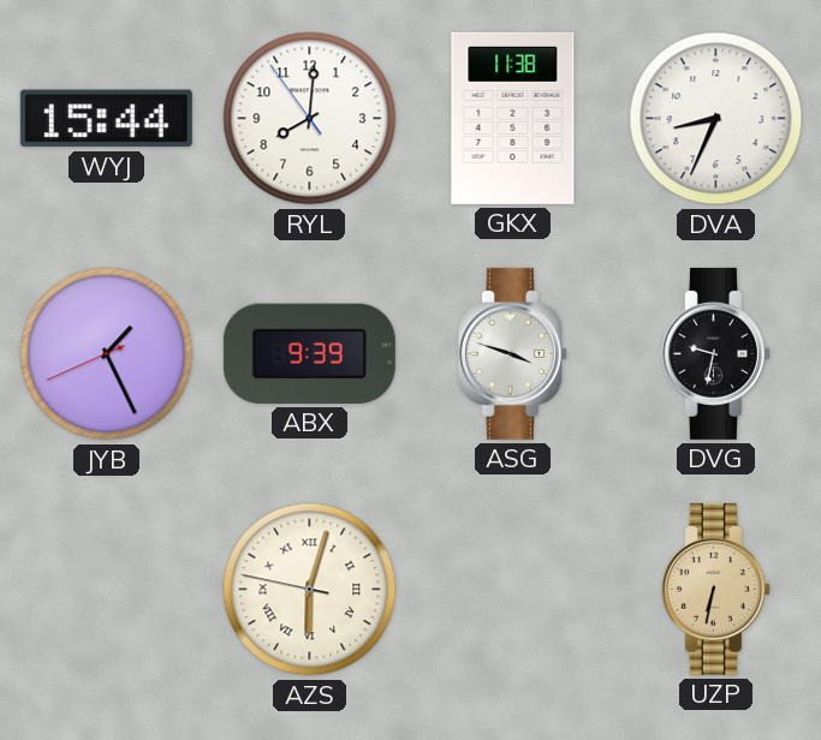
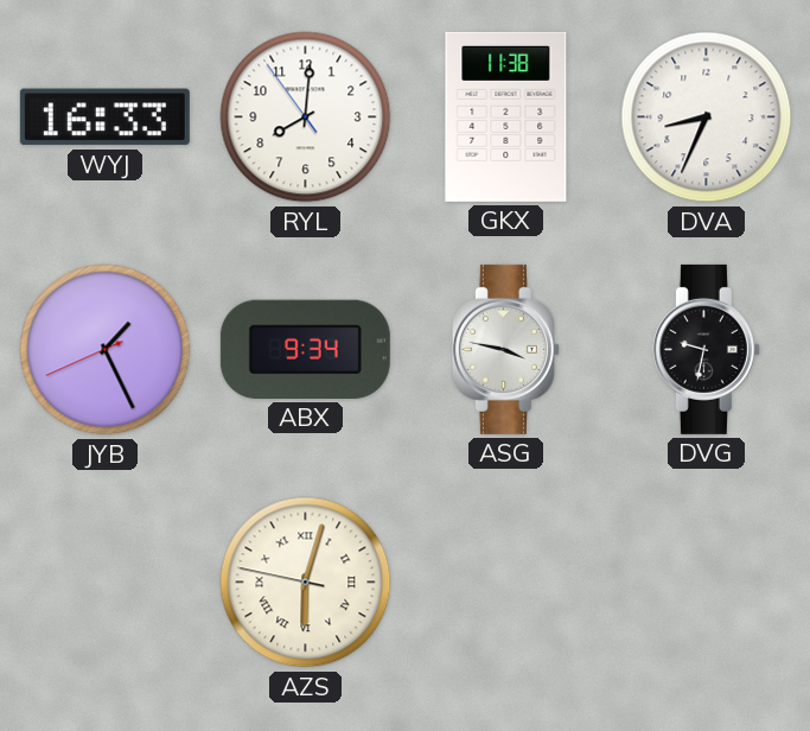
WYJ: 15:44 -> 16:33 (104, 117)
ABX: 9:39 -> 9:34 (305, 349)
ASG: 3:48 -> 3:47 (505, 349)
UZP: 6:32 -> none (715, 589)
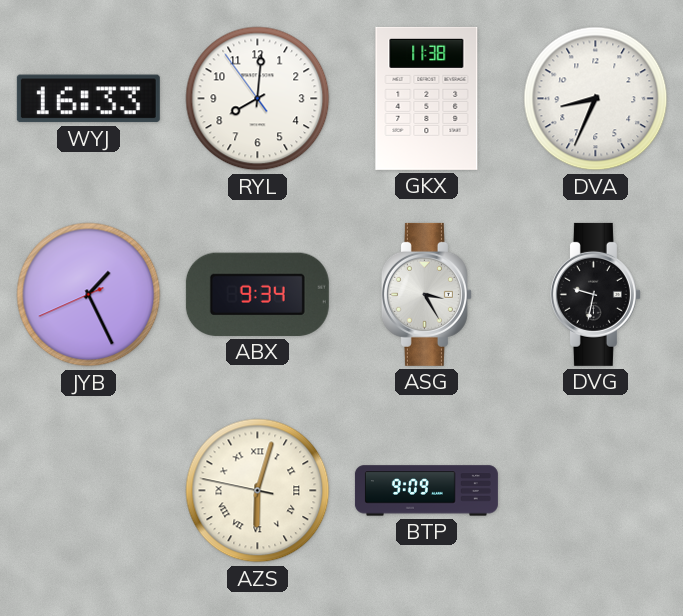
ASG: 3:47 -> 3:25 (426, 294)
BTP: none -> 9:09 (426, 491)
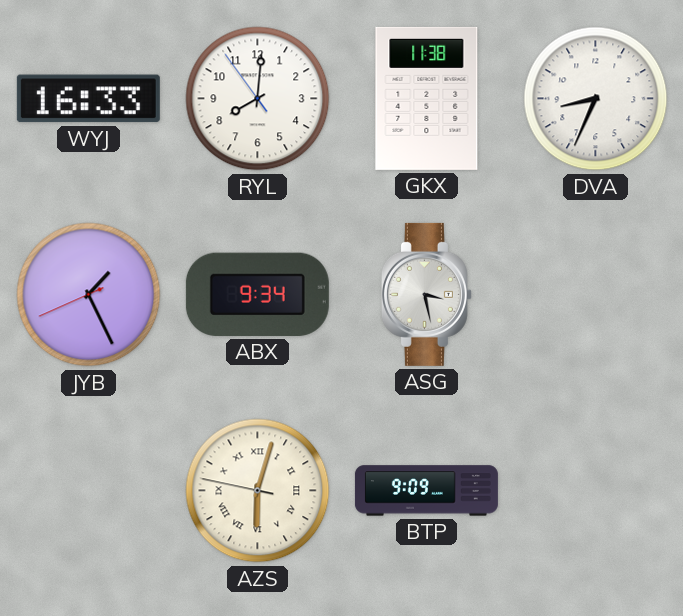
ASG: 3:25 -> 3:28 (426, 294)
DVG: 9:32 -> none (595, 294)
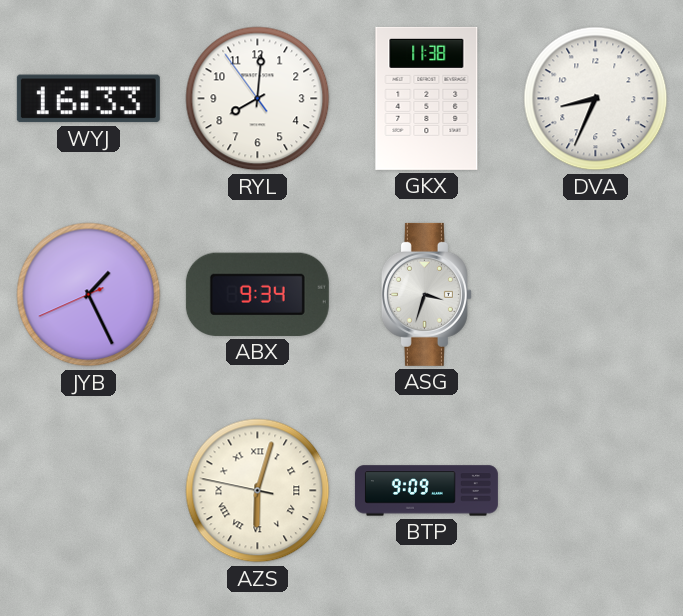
ASG: 3:28 -> 3:33 (426, 294)
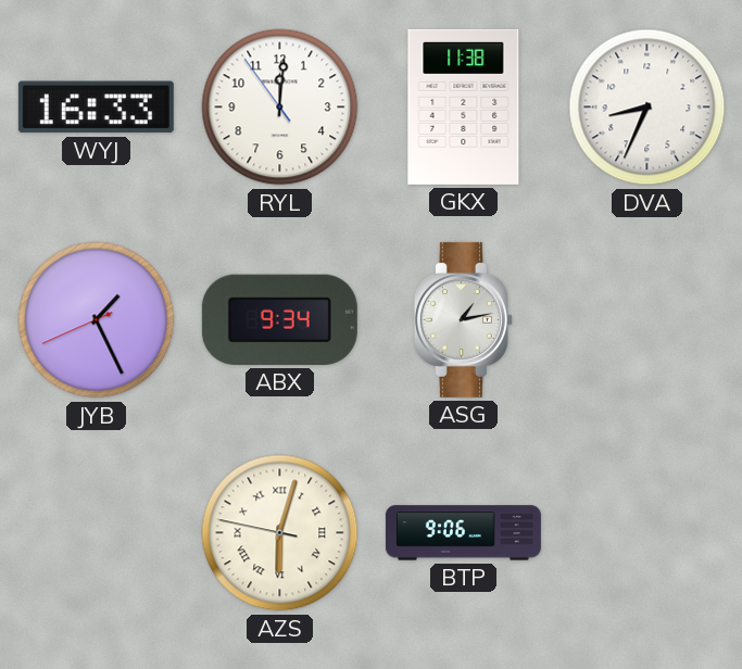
RYL: 8:00 -> 12:00 (280, 108)
ASG: 3:33 -> 1:13 (463, 319)
BTP: 9:09 -> 9:06 (463, 533)
